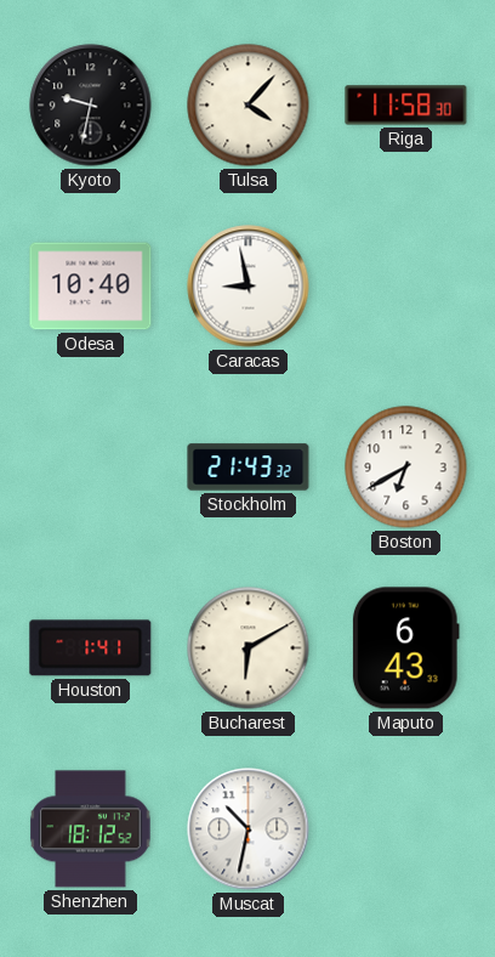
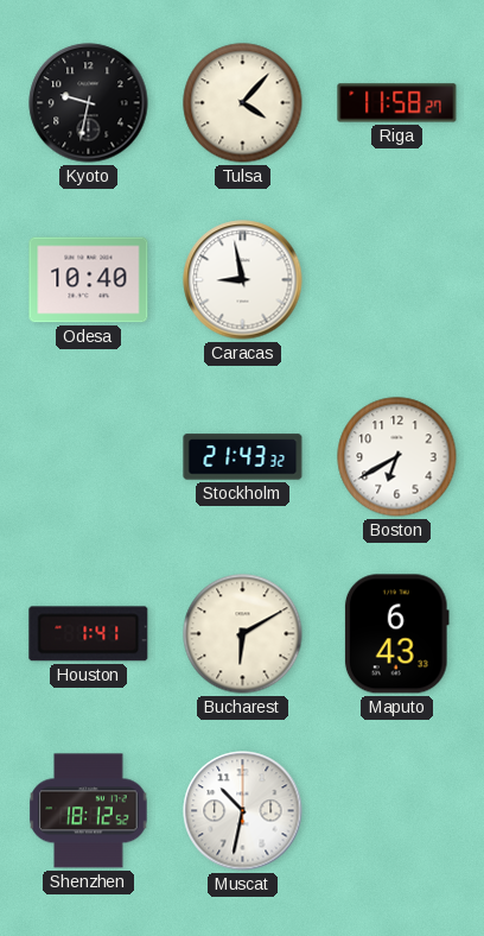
Riga: 11:58:30 -> 11:58:27 (397, 103)
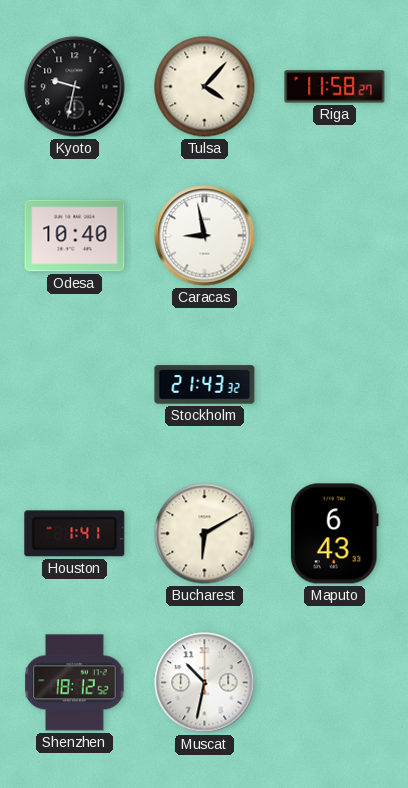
Boston: 6:40 -> none (397, 457)
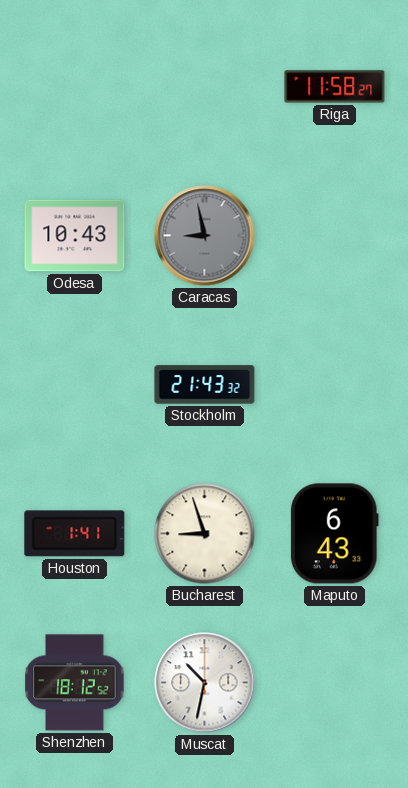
Kyoto: 9:32 -> none (75, 87)
Tulsa: 4:07 -> none (205, 87)
Odesa: 10:40 -> 10:43 (75, 236)
Caracas dial: white -> grey (205, 236)
Bucharest: 6:10 -> 8:57 (205, 534)
